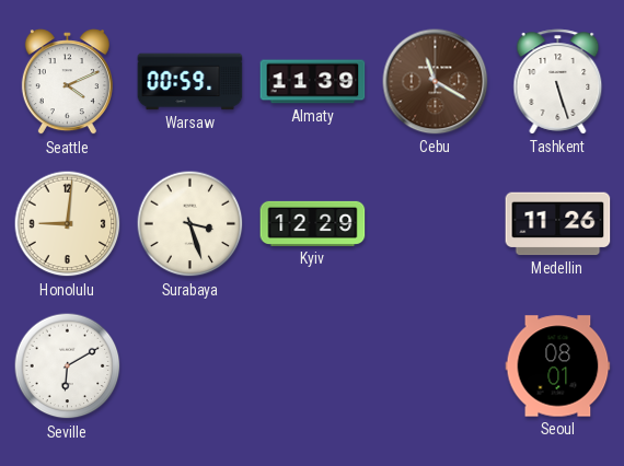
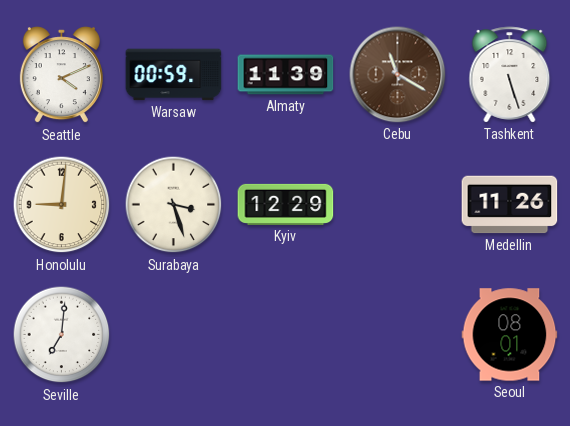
Seville: 6:10 -> 7:01 (62, 335)
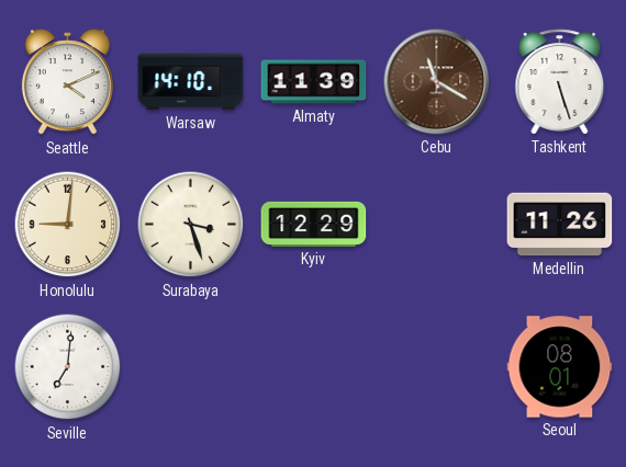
Warsaw: 00:59 -> 14:10 (191, 82)
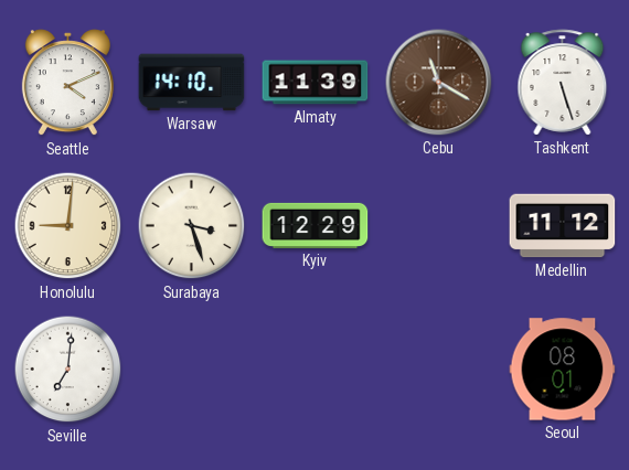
Medellin: 11:26 -> 11:12 (563, 226)
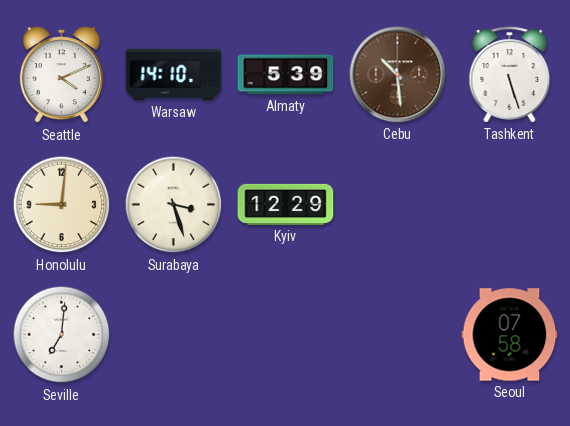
Almaty: 11:39 -> 5:39 (286, 75)
Cebu: 11:20 -> 10:29 (398, 75)
Medellin: 11:12 -> none (563, 226)
Seoul: 08:01 -> 07:58 (510, 335)
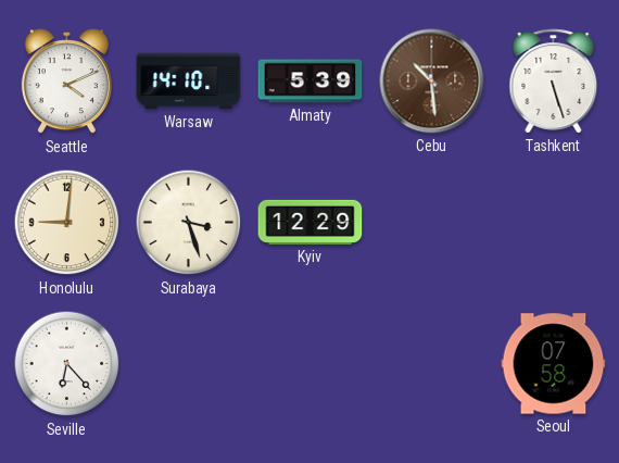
Seville: 7:01 -> 6:23 (67, 364)
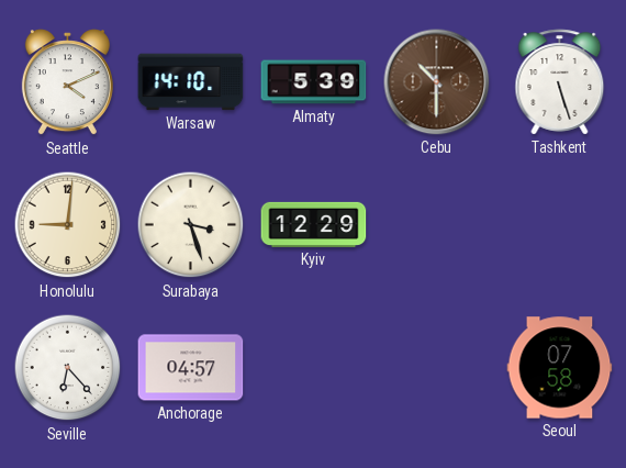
Cebu: 10:29 -> 10:30 (437, 82)
Anchorage: none -> 04:57 (191, 368)
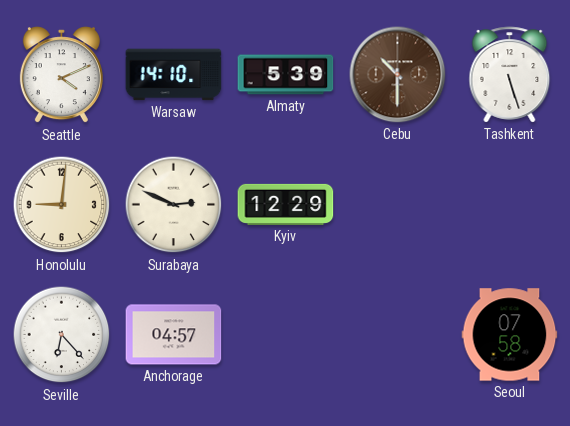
Surabaya: 3:27 -> 2:49 (174, 205)
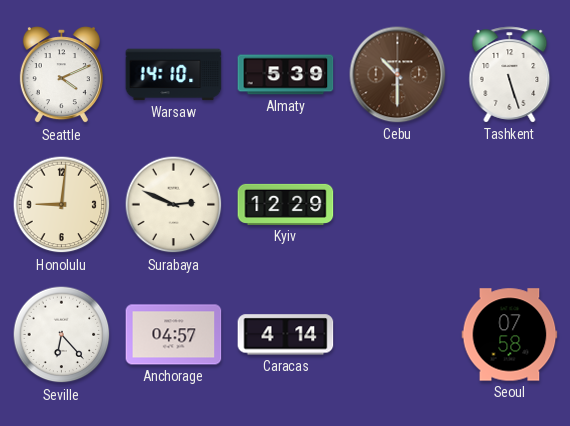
Caracas: none -> 4:14 (286, 335)
